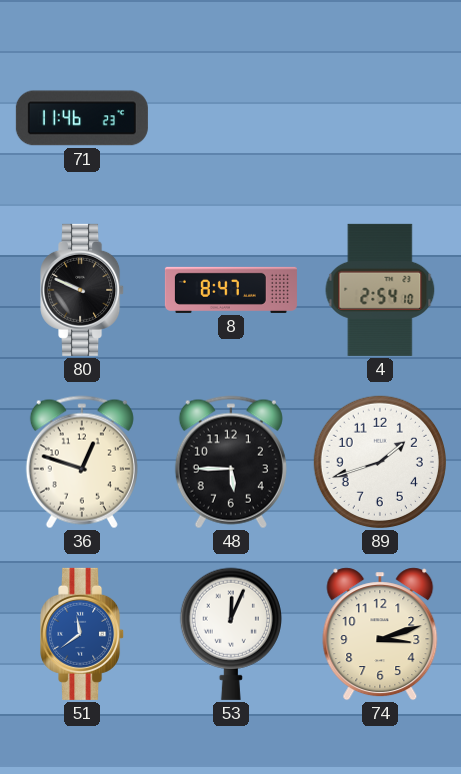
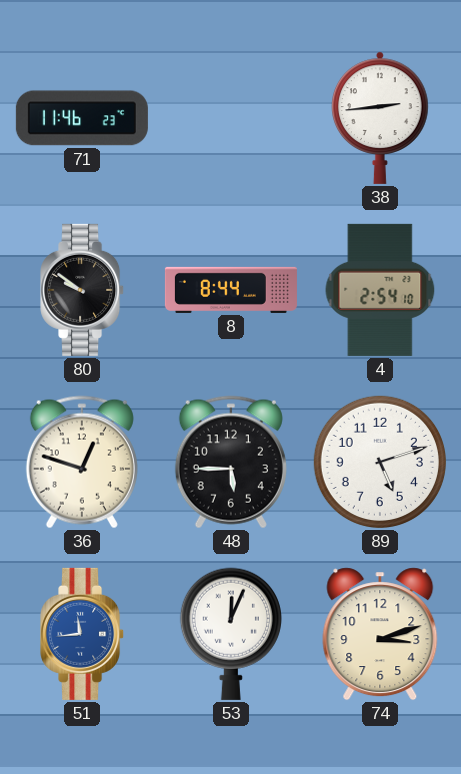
38: none -> 2:44 (381, 118)
80: 9:49 -> 9:51 (83, 290)
8: 8:47 -> 8:44 (231, 290)
89: 1:42 -> 5:12 (380, 462)
51: 11:39 -> 11:44 (83, 634)
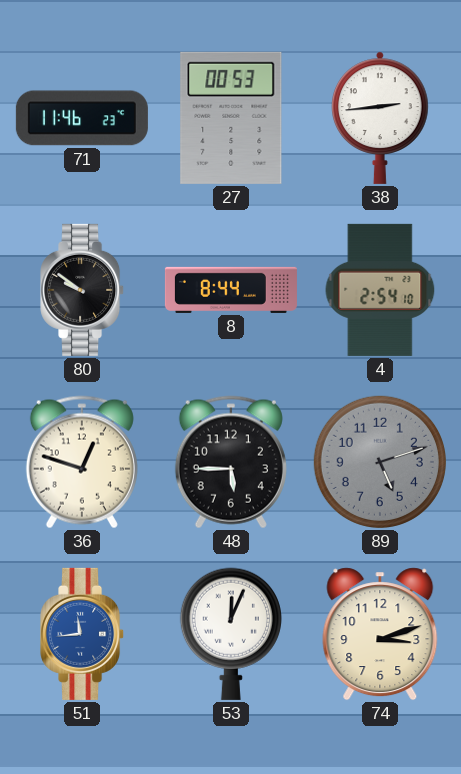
27: none -> 00:53 (231, 118)
89 dial: white -> grey (380, 462)
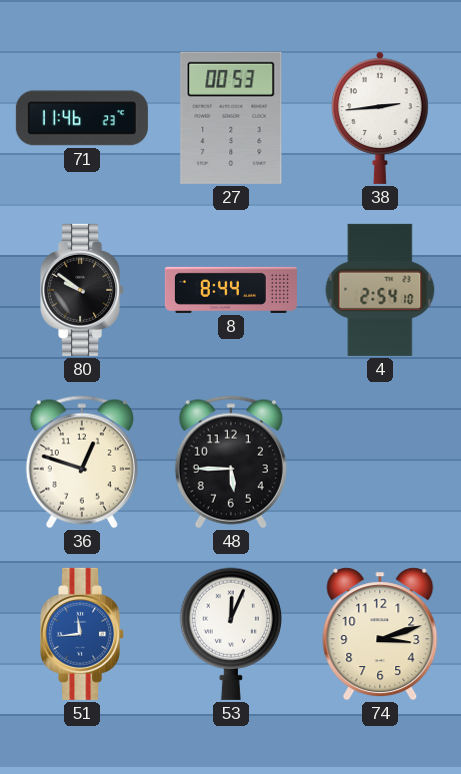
89: 5:12 -> none (380, 462)
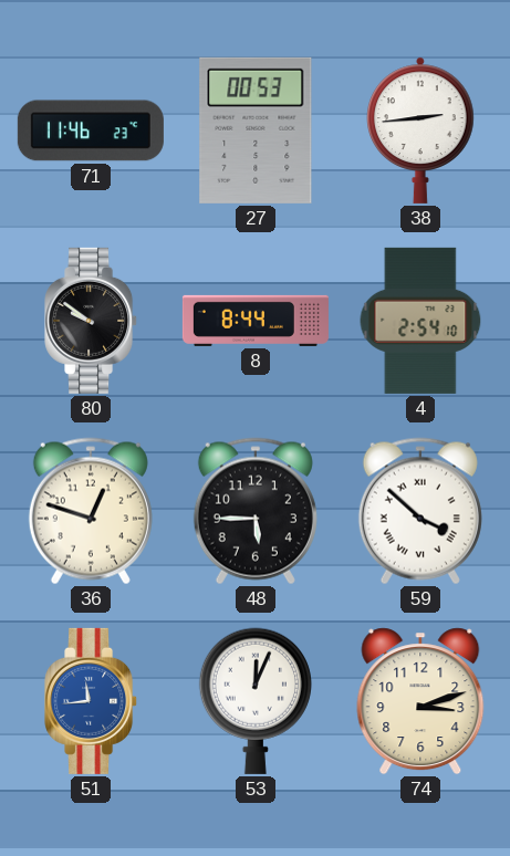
59: none -> 3:52 (420, 511)
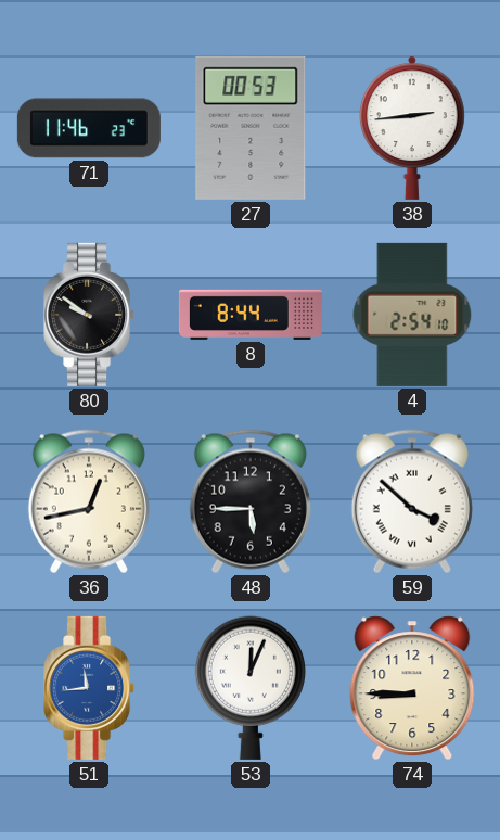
36: 12:48 -> 12:43 (89, 501)
74: 3:12 -> 8:45 (412, 688)
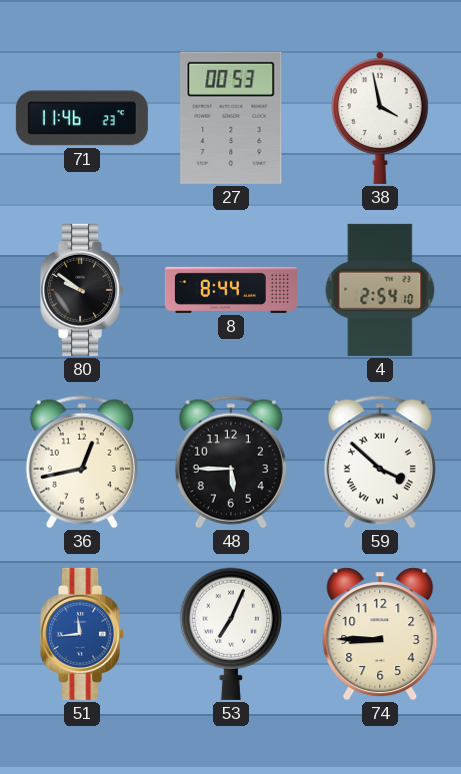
38: 2:44 -> 3:58 (381, 118)
53: 12:04 -> 7:04 (231, 634)
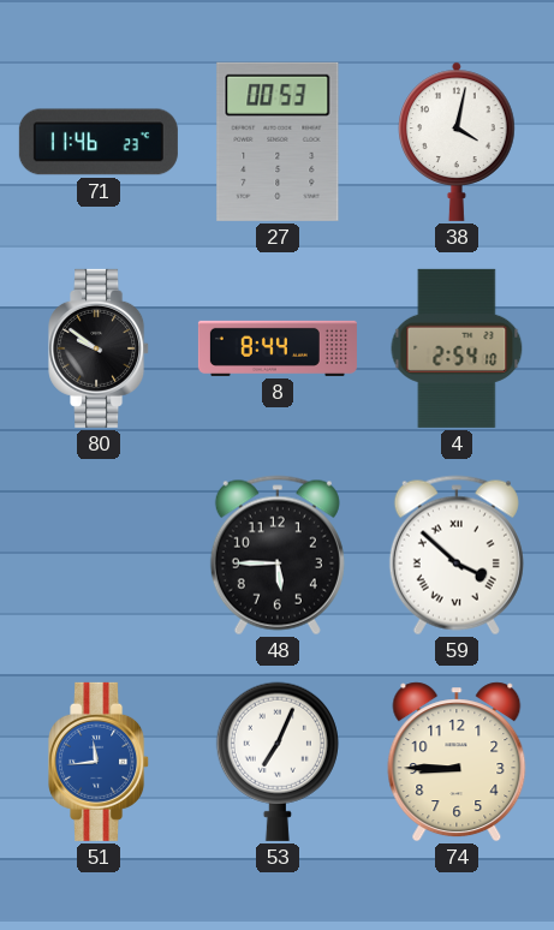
38: 3:58 -> 4:02 (458, 142)
36: 12:43 -> none (82, 462)
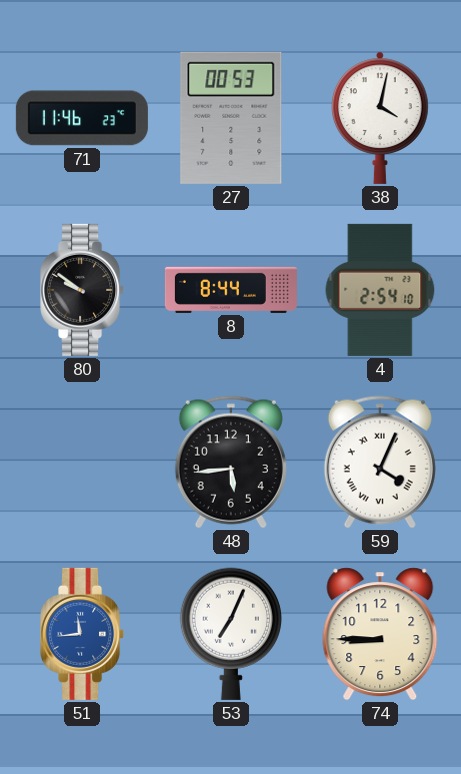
48: 5:45 -> 5:44 (231, 462)
59: 3:52 -> 4:04 (380, 462)
